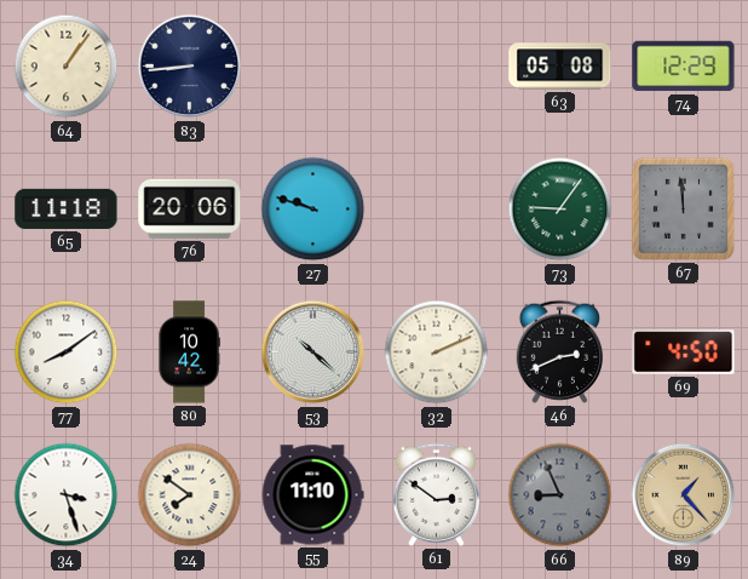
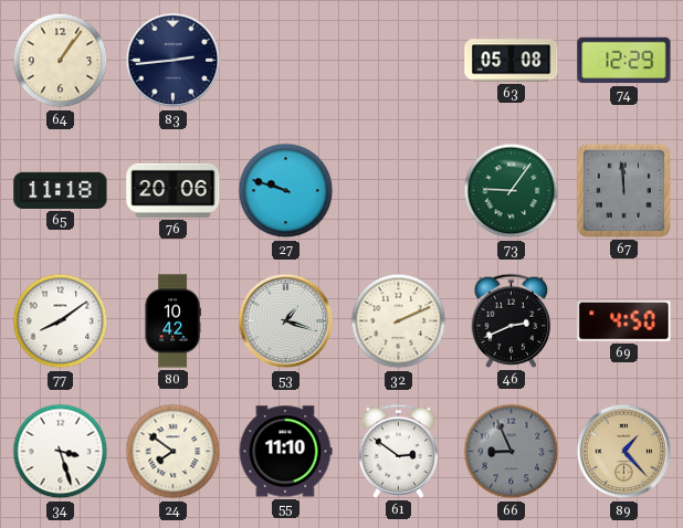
83: 8:44 -> 2:44 (174, 61)
53: 10:22 -> 1:18 (286, 321)
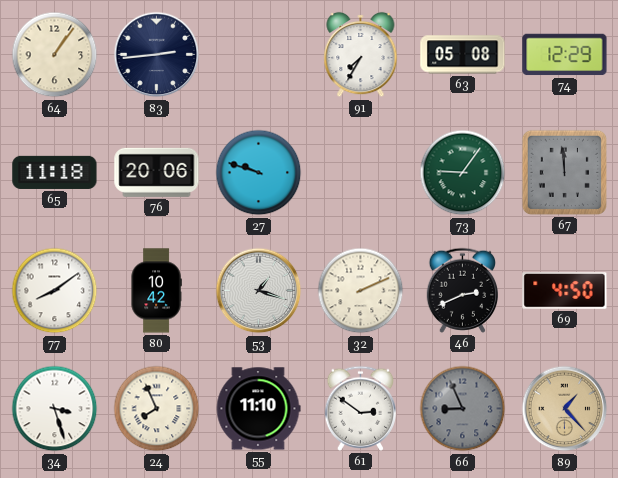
91: none -> 7:35 (361, 55)
24: 7:51 -> 7:56 (157, 409)
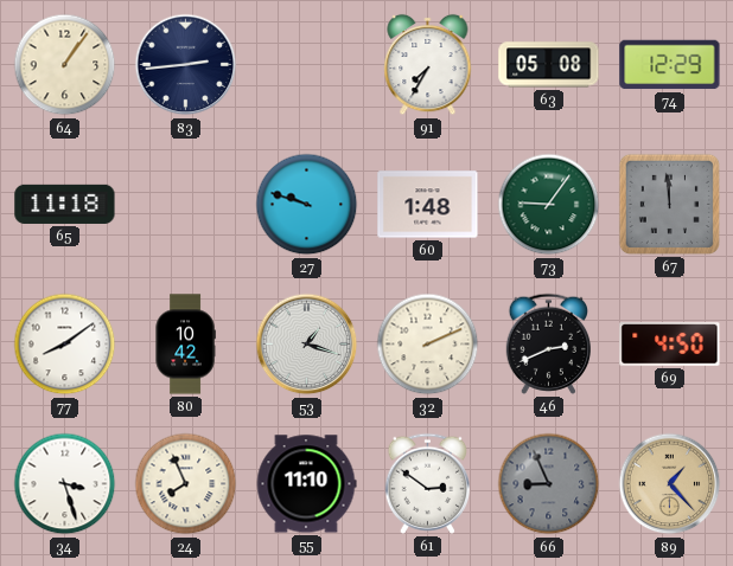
76: 20:06 -> none (157, 172)
60: none -> 1:48 (428, 205)
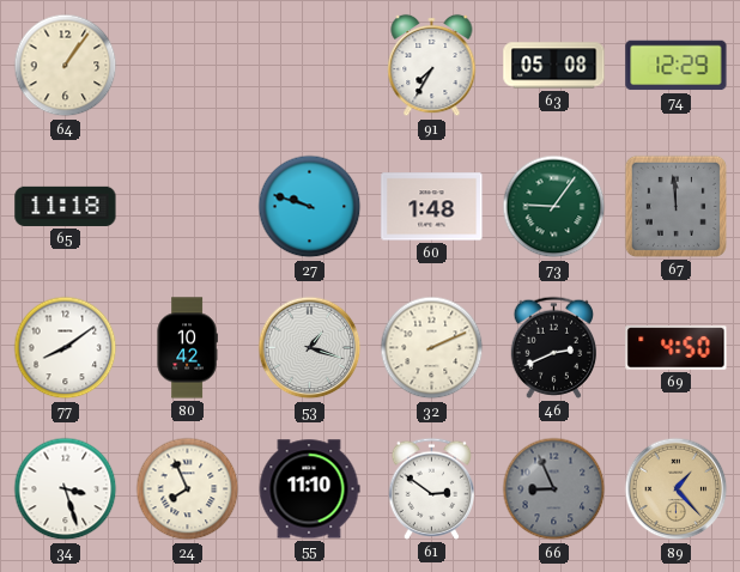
83: 2:44 -> none (186, 65)
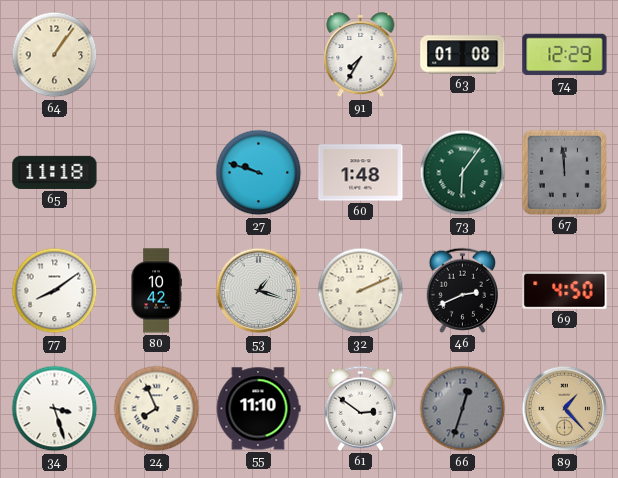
63: 05:08 -> 01:08 (463, 55)
73: 9:06 -> 6:06 (463, 173)
66: 8:56 -> 12:33 (463, 409)
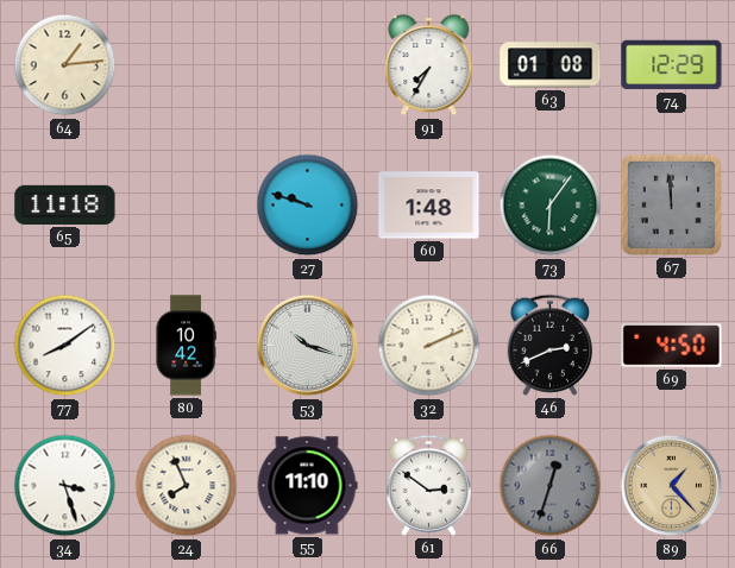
64: 1:06 -> 1:14 (65, 65)
53: 1:18 -> 10:18 (308, 346)
